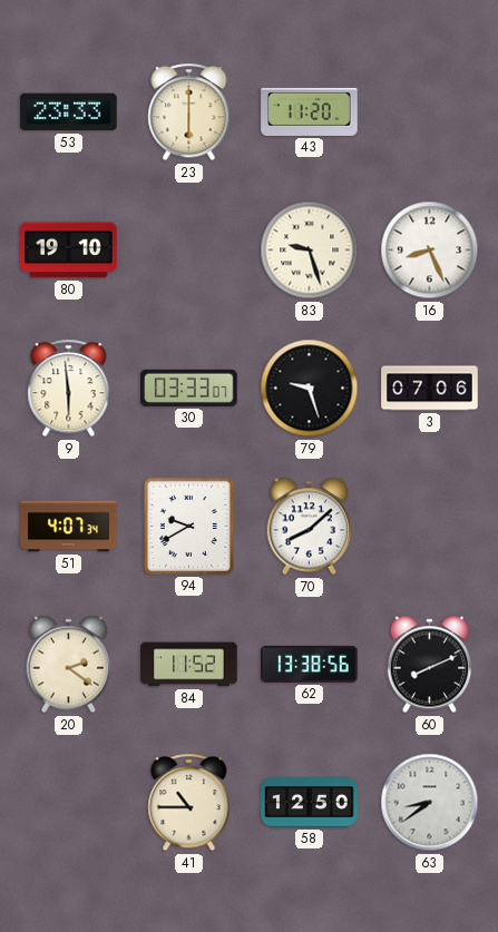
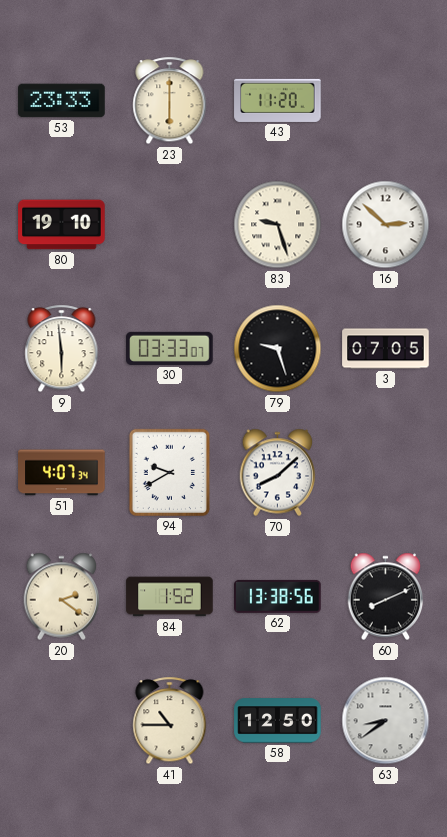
16: 8:26 -> 2:52 (386, 225)
3: 07:06 -> 07:05 (386, 349)
84: 11:52 -> 1:52 (170, 597)
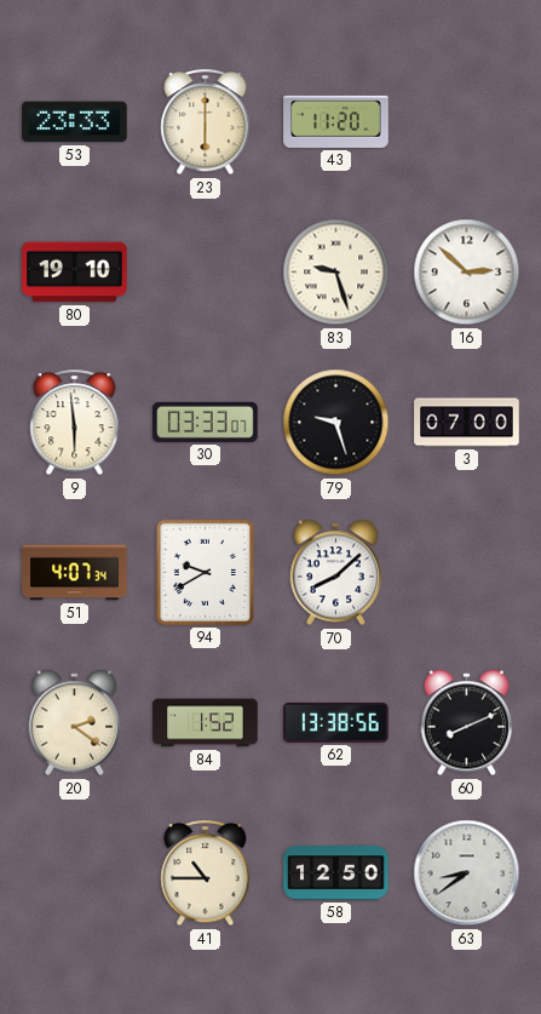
3: 07:05 -> 07:00 (467, 423)
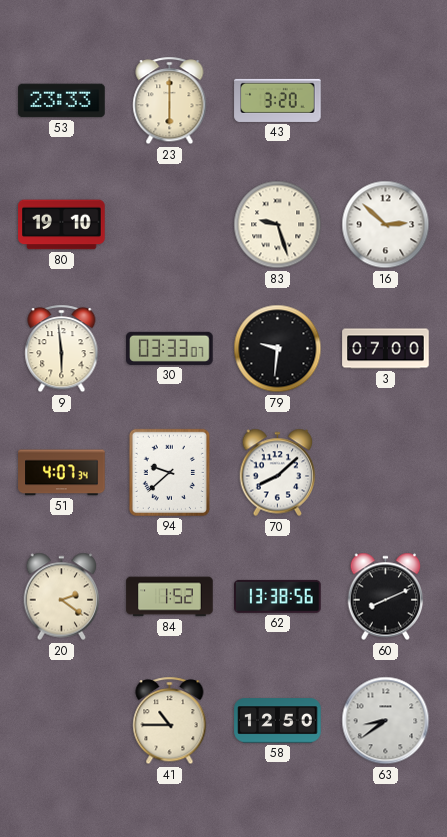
43: 11:20 -> 3:20 (278, 100)
79: 9:27 -> 9:31 (278, 349)
94: 9:40 -> 9:38 (169, 472)
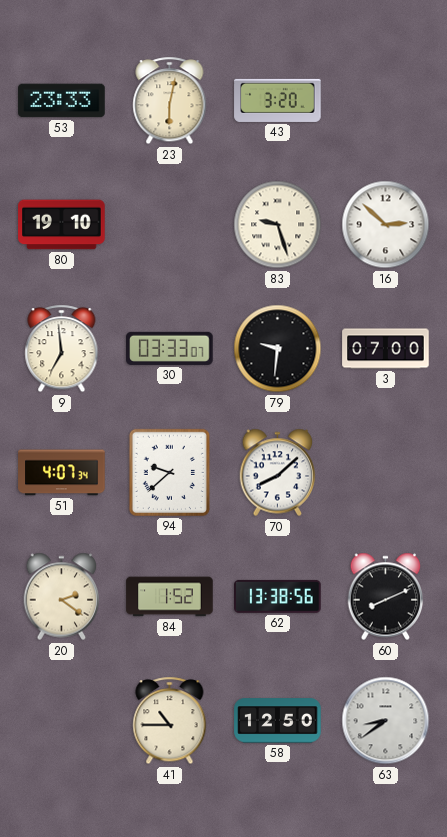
23: 6:00 -> 6:02 (170, 101)
9: 5:59 -> 6:59 (62, 349)
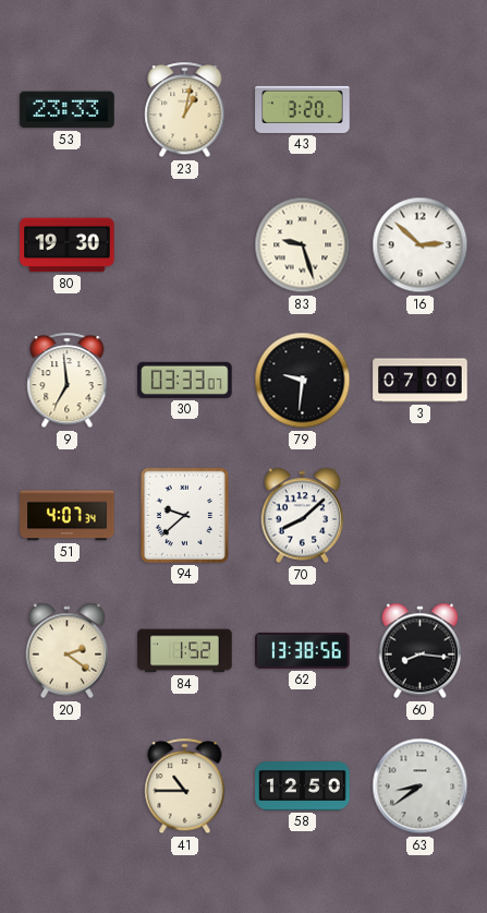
23: 6:02 -> 1:02 (185, 110)
80: 19:10 -> 19:30 (68, 245)
60: 8:11 -> 8:16 (421, 651)
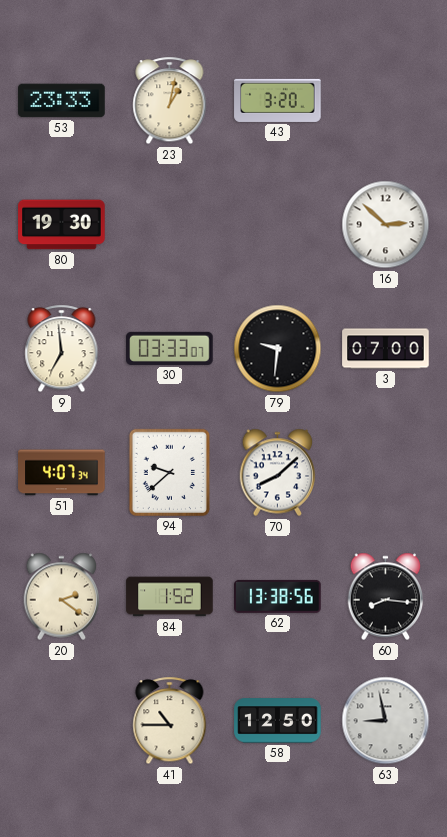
83: 9:27 -> none (303, 245)
63: 8:39 -> 8:58 (386, 721)
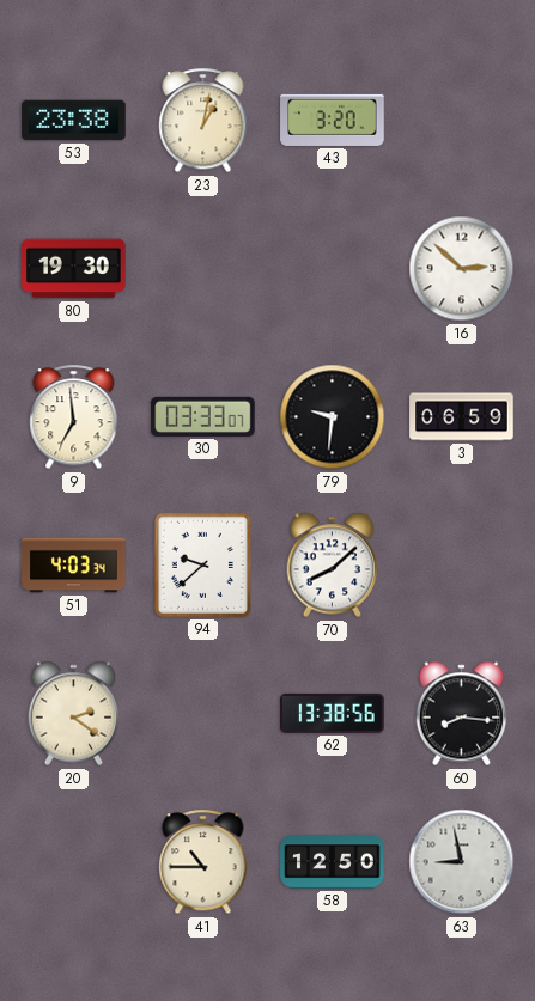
53: 23:33 -> 23:38 (74, 121)
3: 07:00 -> 06:59 (462, 417)
51: 4:07 -> 4:03 (74, 566)
84: 1:52 -> none (170, 597)
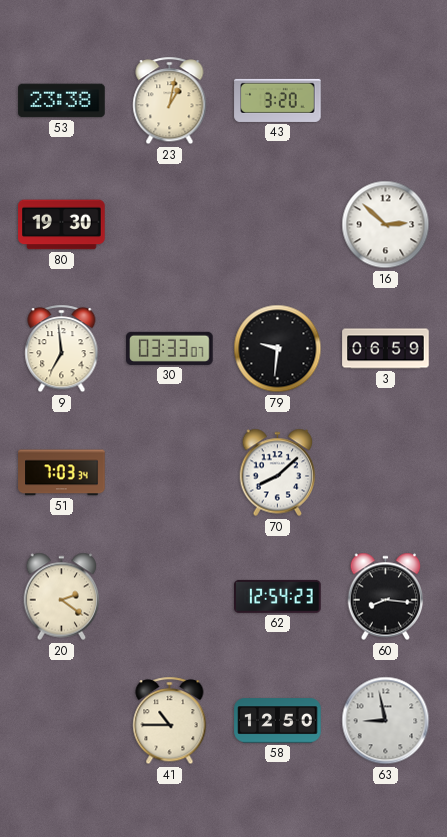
51: 4:03 -> 7:03 (62, 473)
94: 9:38 -> none (202, 564)
62: 13:38 -> 12:54 (278, 596)
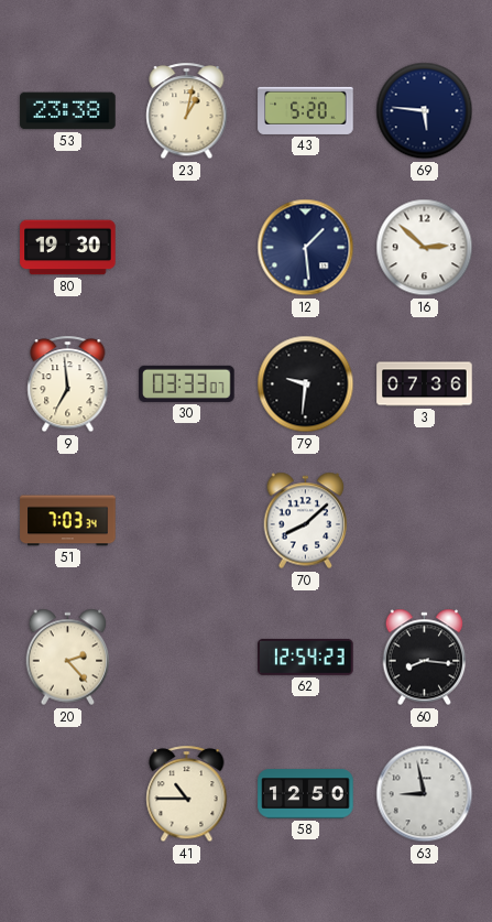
43: 3:20 -> 5:20 (306, 110)
69: none -> 5:46 (425, 111)
12: none -> 1:29 (306, 248)
3: 06:59 -> 07:36 (425, 384)
20: 2:21 -> 2:23 (68, 658)
